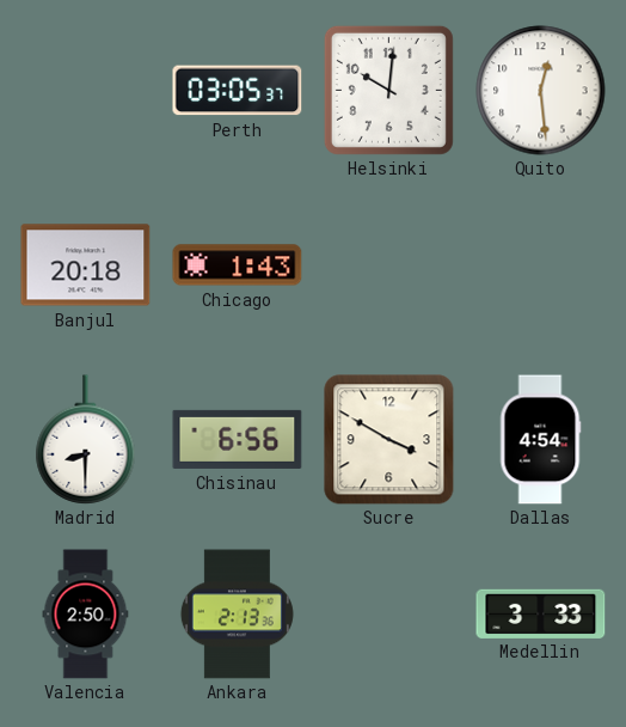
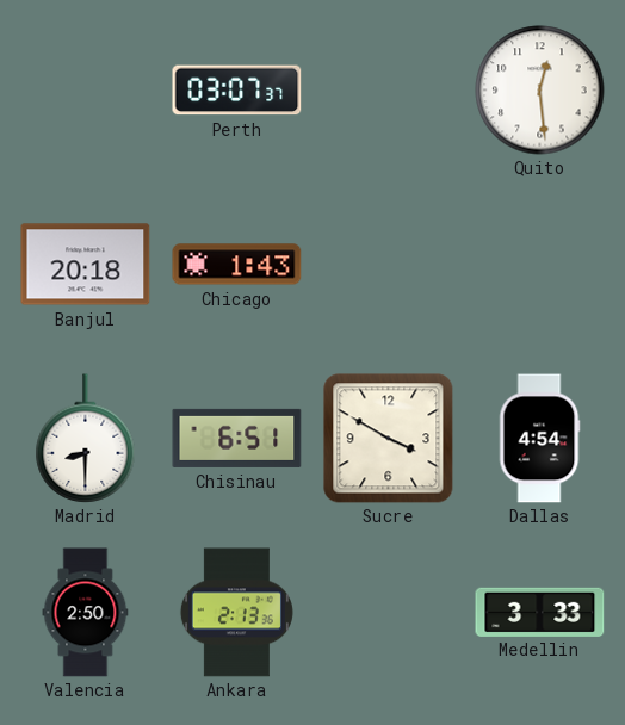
Perth: 03:05 -> 03:07 (237, 91)
Helsinki: 10:01 -> none (388, 90)
Chisinau: 6:56 -> 6:51 (237, 438)
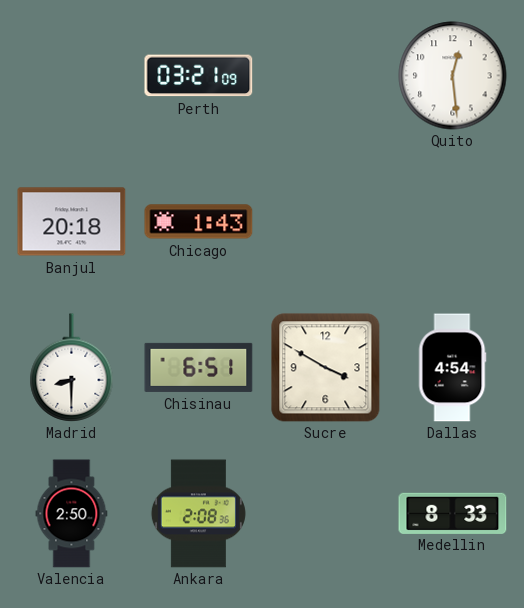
Perth: 03:07 -> 03:21 (199, 76)
Ankara: 2:13 -> 2:08 (198, 514)
Medellin: 3:33 -> 8:33 (453, 513)
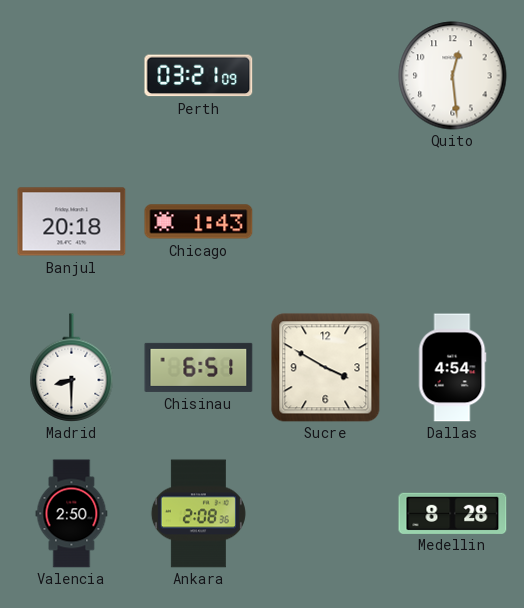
Medellin: 8:33 -> 8:28 (453, 513)
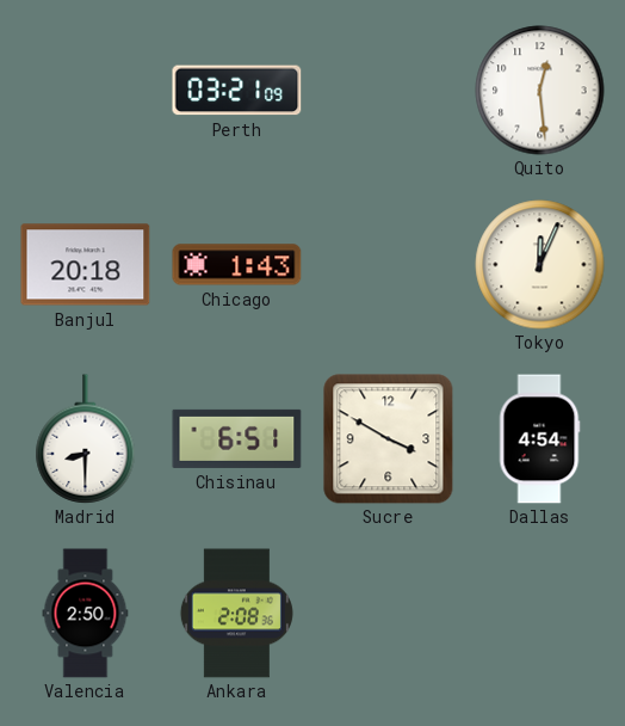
Tokyo: none -> 12:04 (540, 265)
Medellin: 8:28 -> none (453, 513)
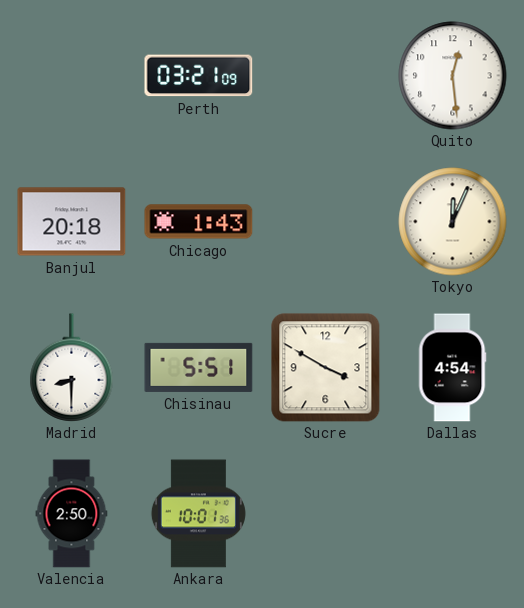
Chisinau: 6:51 -> 5:51 (199, 367)
Ankara: 2:08 -> 10:01 (198, 514)
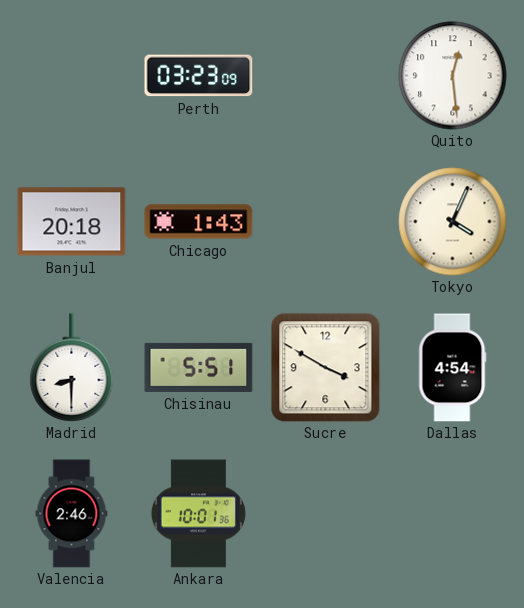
Perth: 03:21 -> 03:23 (199, 76)
Tokyo: 12:04 -> 4:04 (453, 222)
Valencia: 2:50 -> 2:46 (72, 514)
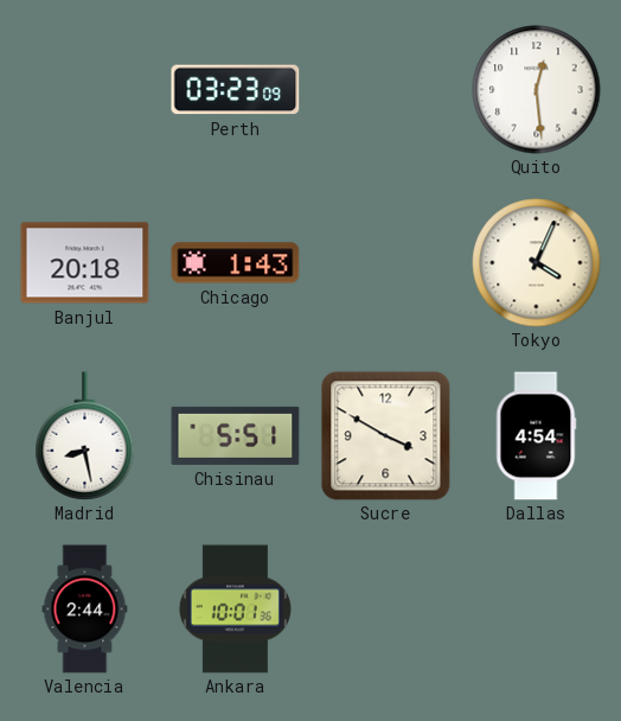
Madrid: 8:30 -> 8:28 (85, 436)
Valencia: 2:46 -> 2:44 (85, 610)
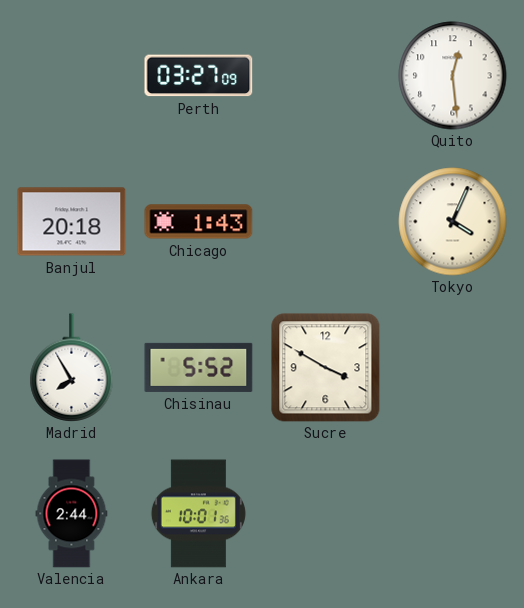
Perth: 03:23 -> 03:27 (199, 76)
Madrid: 8:28 -> 7:55 (72, 368)
Chisinau: 5:51 -> 5:52 (199, 367)
Dallas: 4:54 -> none (536, 436)
